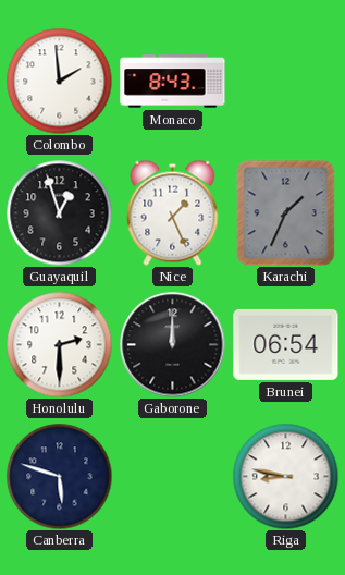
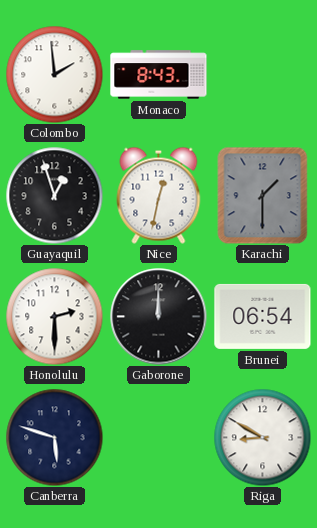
Nice: 1:26 -> 12:32 (159, 195)
Karachi: 1:34 -> 1:30 (263, 195)
Riga: 8:47 -> 8:50 (262, 437)
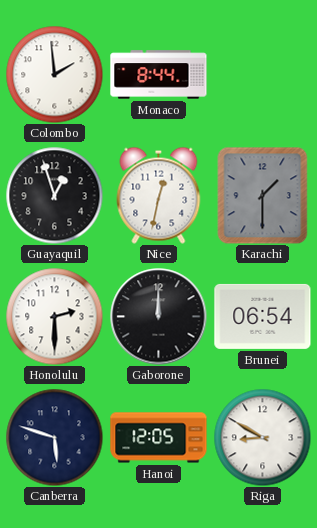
Monaco: 8:43 -> 8:44 (159, 75)
Hanoi: none -> 12:05 (159, 438)
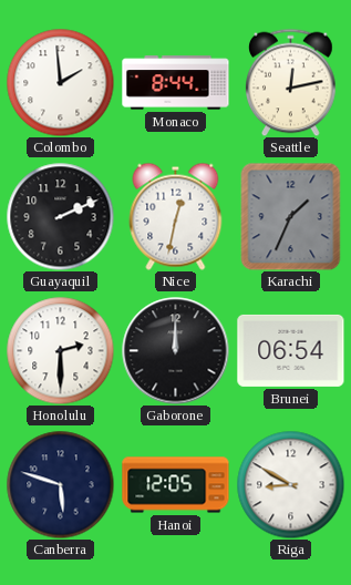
Seattle: none -> 12:13 (291, 82)
Guayaquil: 12:57 -> 2:11 (60, 216)
Karachi: 1:30 -> 1:34 (291, 216)
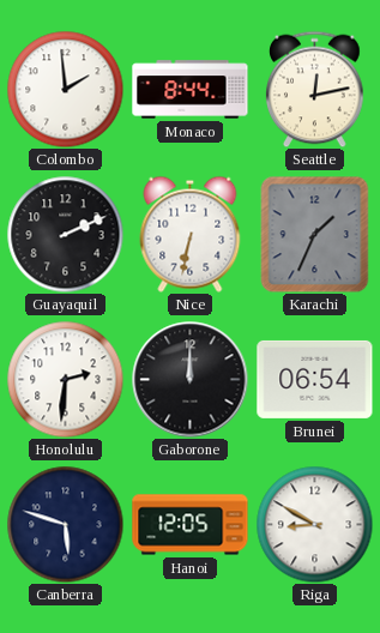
Nice: 12:32 -> 6:32 (191, 234)
Honolulu: 2:30 -> 2:31 (65, 379)
